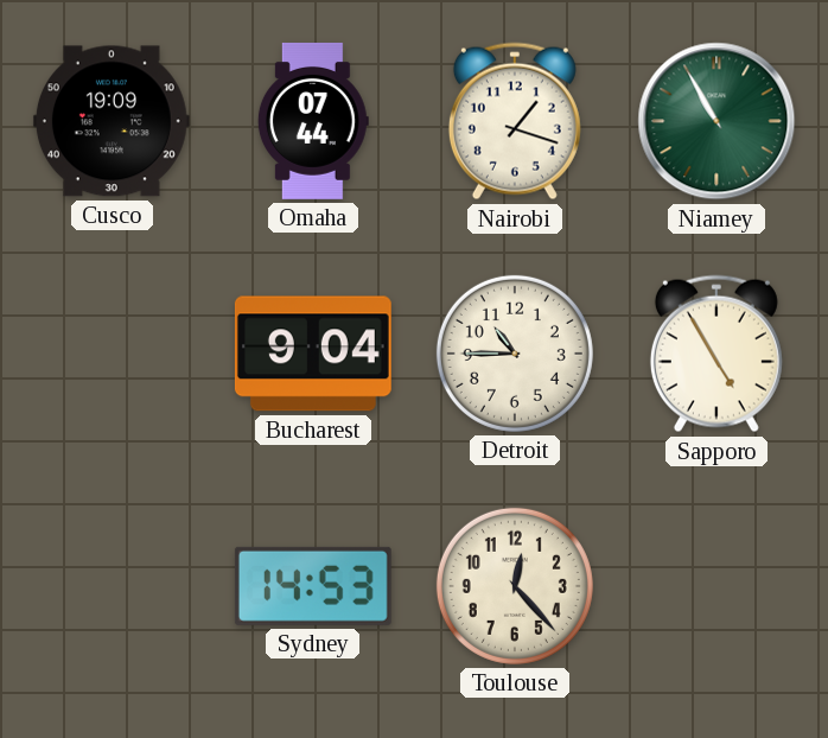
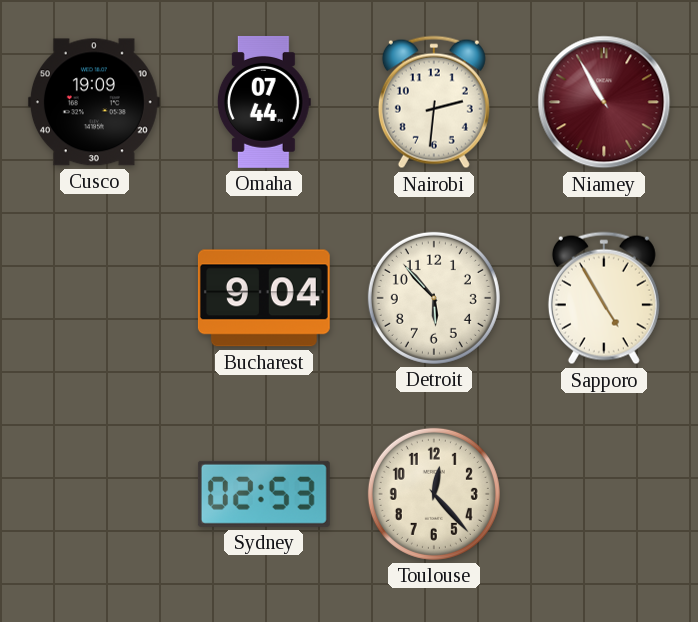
Nairobi: 1:18 -> 2:31 (434, 102)
Niamey dial: green -> burgundy (604, 102)
Detroit: 10:45 -> 5:53 (434, 298)
Sydney: 14:53 -> 02:53 (264, 494)
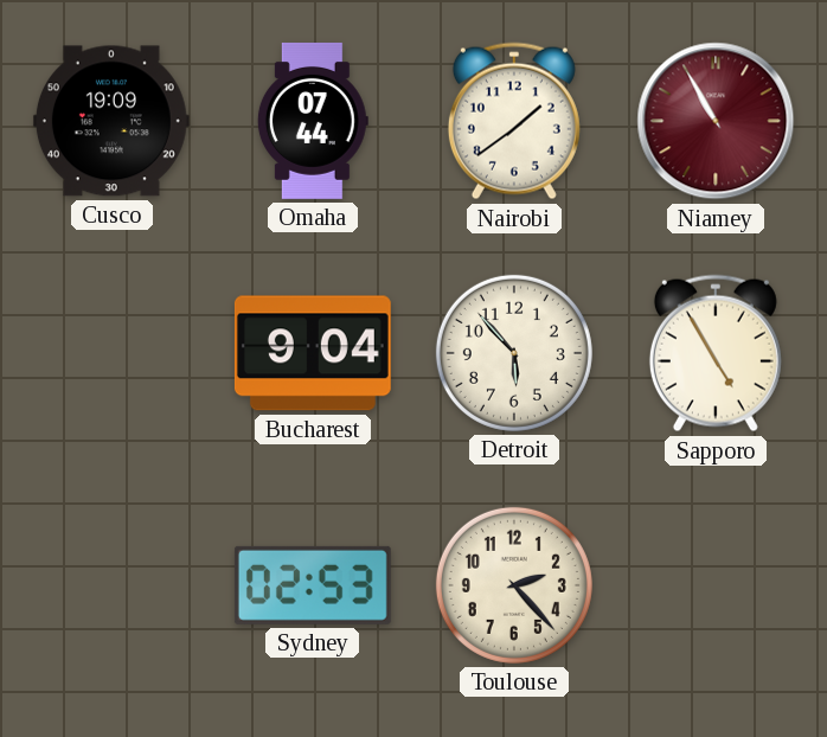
Nairobi: 2:31 -> 1:39 (514, 121)
Toulouse: 12:23 -> 2:23 (514, 585)
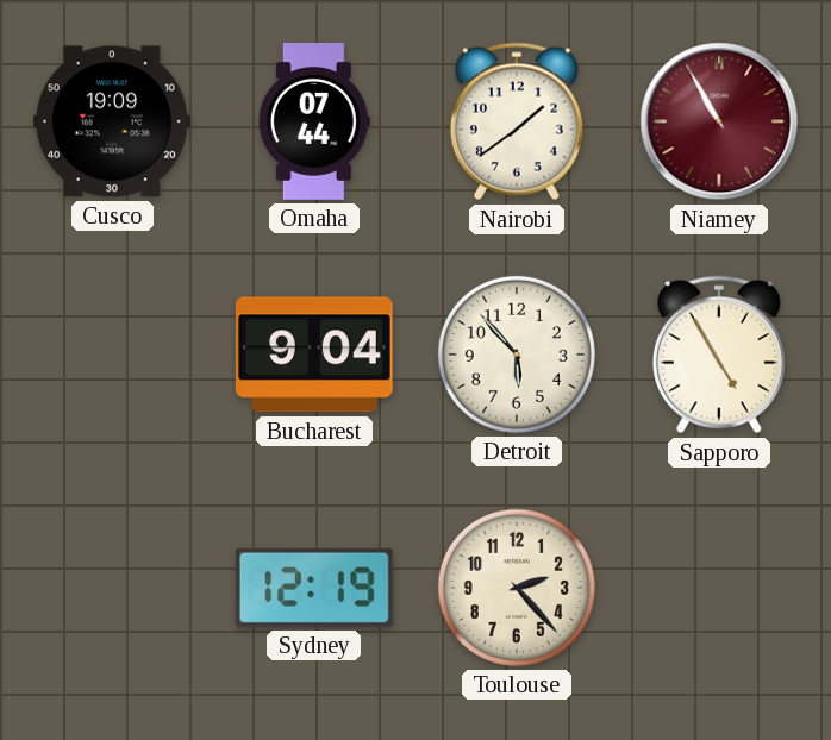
Sydney: 02:53 -> 12:19 (314, 588)
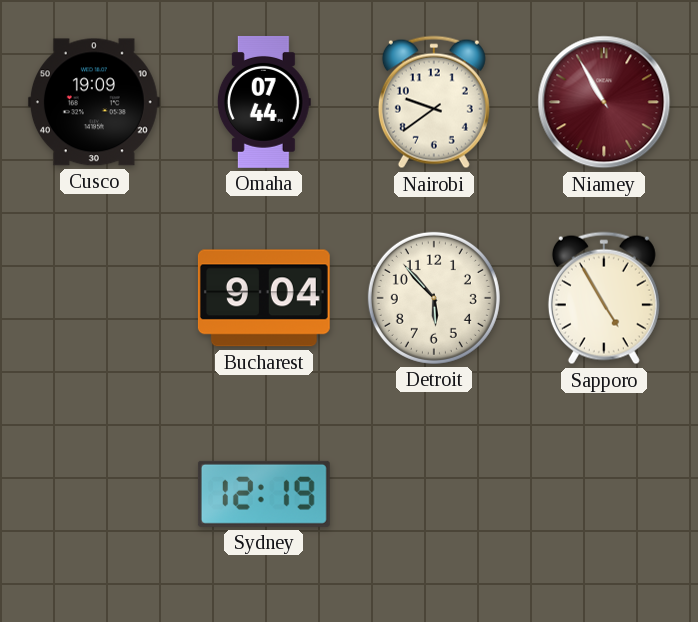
Nairobi: 1:39 -> 9:39 (434, 102)
Toulouse: 2:23 -> none (517, 588)
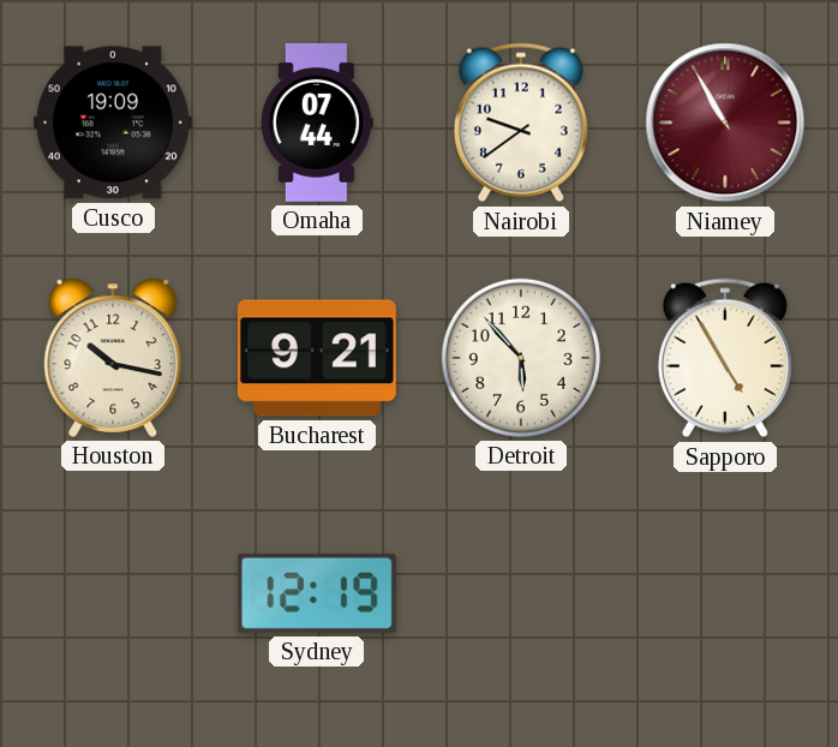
Houston: none -> 10:17 (113, 358)
Bucharest: 9:04 -> 9:21 (317, 358)
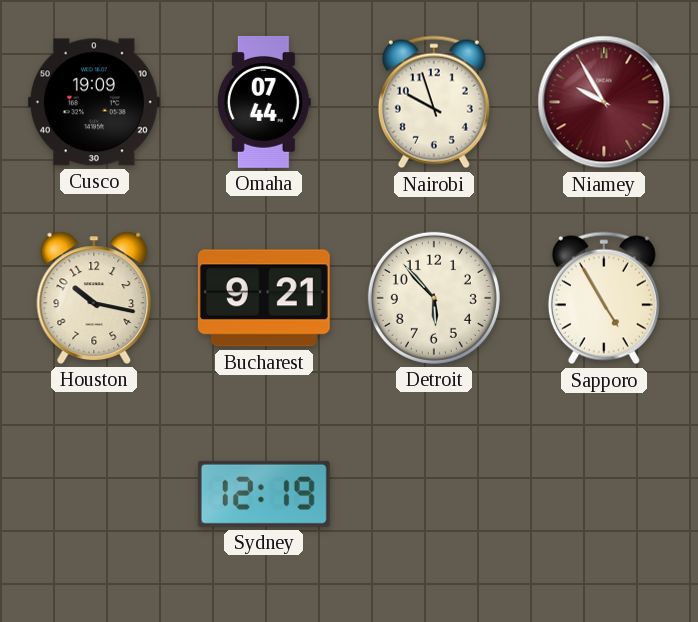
Nairobi: 9:39 -> 9:57 (434, 102)
Niamey: 10:55 -> 9:55 (604, 102)
